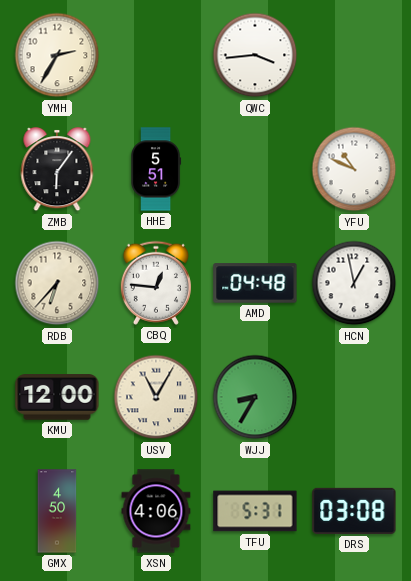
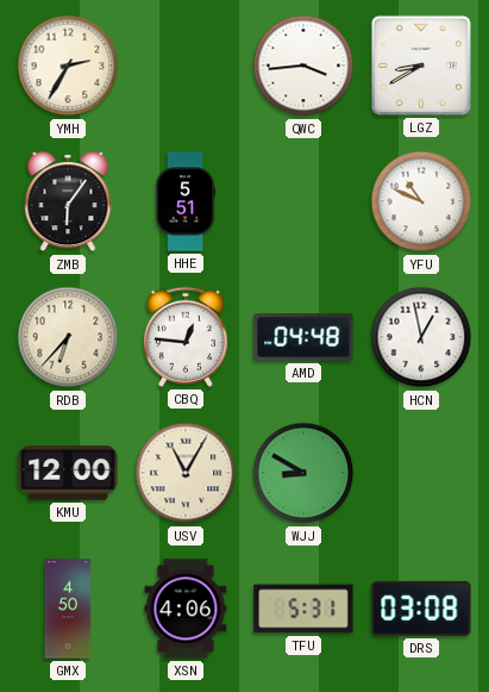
LGZ: none -> 8:40 (421, 66)
WJJ: 8:35 -> 8:50 (303, 473)
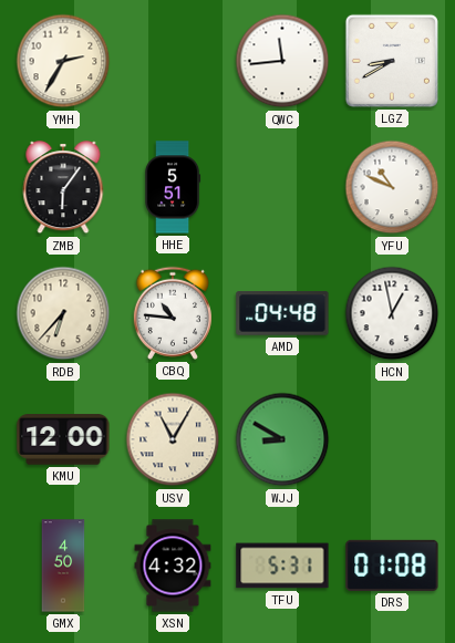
QWC: 3:44 -> 11:44 (282, 61)
CBQ: 12:46 -> 10:46 (173, 313)
XSN: 4:06 -> 4:32 (173, 566)
DRS: 03:08 -> 01:08 (392, 566)
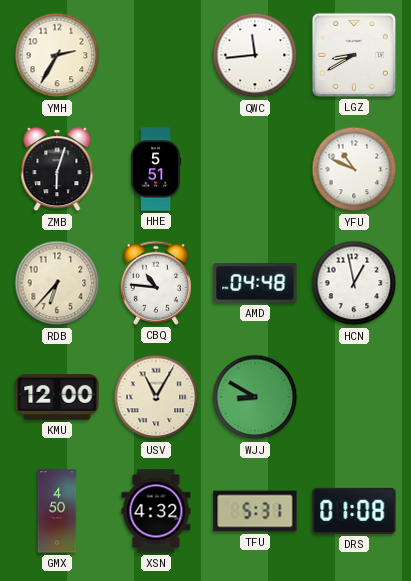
ZMB: 6:06 -> 6:03 (57, 170)
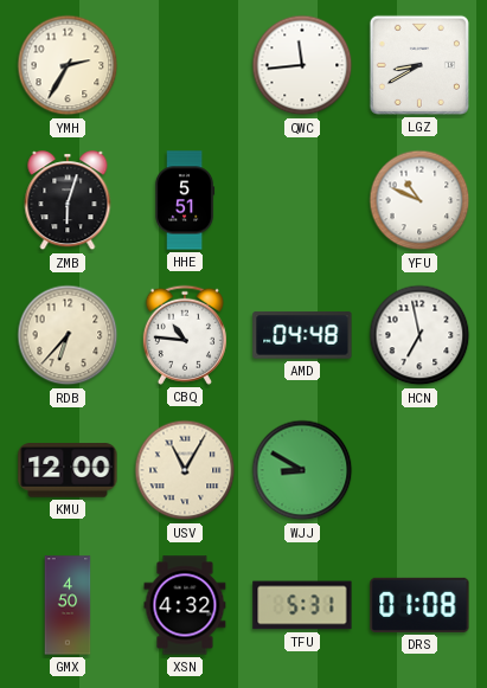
HCN: 12:58 -> 6:58 (419, 335)
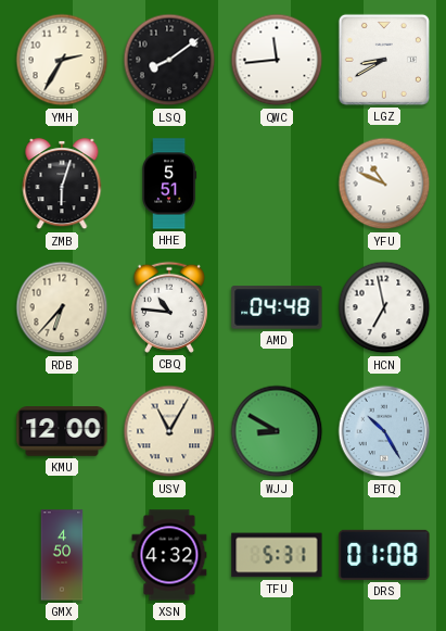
LSQ: none -> 8:09 (169, 60)
BTQ: none -> 10:25 (384, 431)
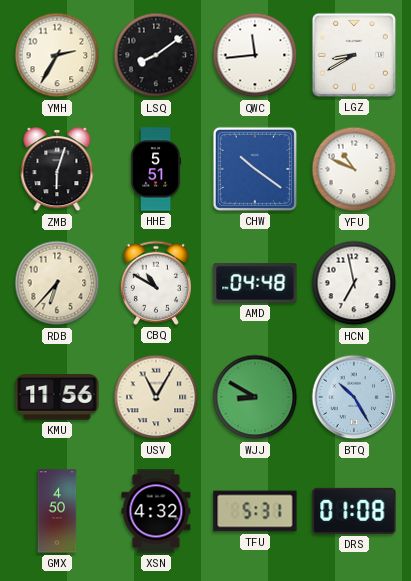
CHW: none -> 10:21 (255, 169)
CBQ: 10:46 -> 10:50 (156, 283)
KMU: 12:00 -> 11:56 (57, 397)
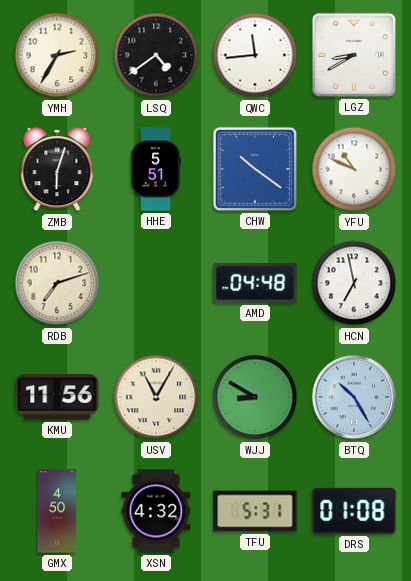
LSQ: 8:09 -> 4:39 (156, 55)
RDB: 6:37 -> 7:12 (57, 283)
CBQ: 10:50 -> none (156, 283)
